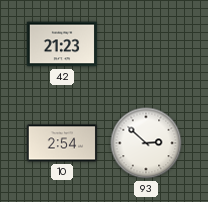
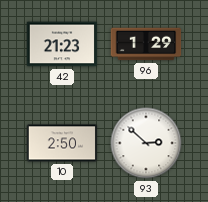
96: none -> 1:29 (146, 44)
10: 2:54 -> 2:50 (62, 143)
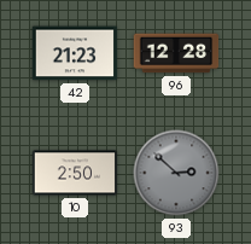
96: 1:29 -> 12:28 (176, 53)
93 dial: white -> grey (176, 173)
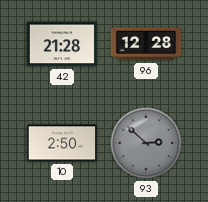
42: 21:23 -> 21:28 (62, 44)
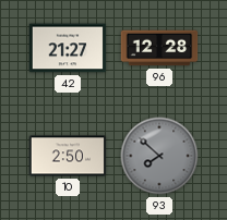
42: 21:28 -> 21:27 (68, 48)
93: 2:52 -> 7:52 (159, 156)
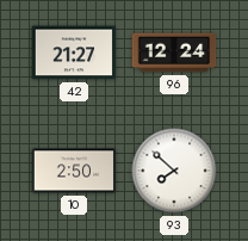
96: 12:28 -> 12:24 (174, 52)
93 dial: grey -> white (174, 171)
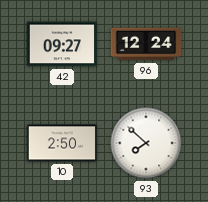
42: 21:27 -> 09:27 (62, 44)
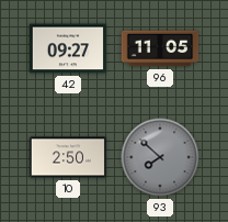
96: 12:24 -> 11:05 (160, 48)
93 dial: white -> grey (160, 157)
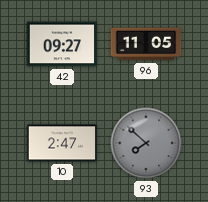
10: 2:50 -> 2:47 (62, 143)
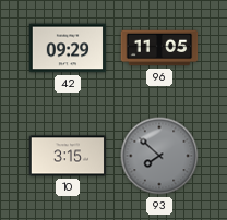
42: 09:27 -> 09:29 (68, 48)
10: 2:47 -> 3:15 (68, 156)
